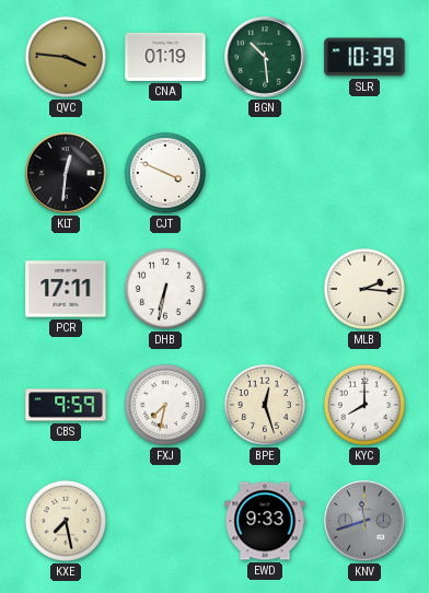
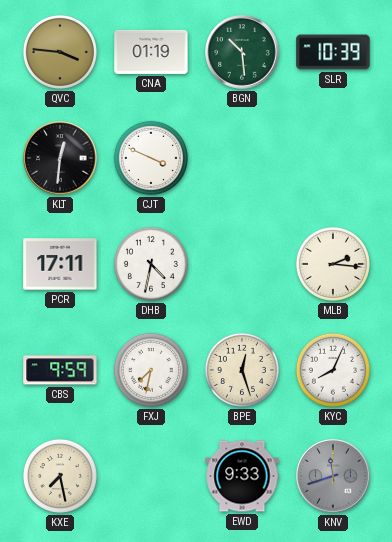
DHB: 6:32 -> 4:32 (151, 264)
KYC: 8:00 -> 8:04 (333, 370)
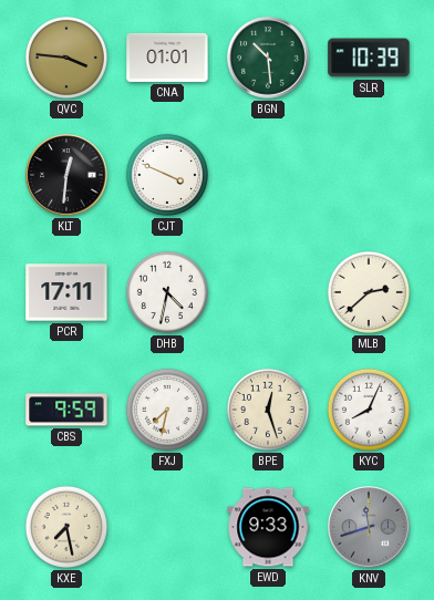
CNA: 01:19 -> 01:01 (167, 58)
MLB: 2:16 -> 2:38 (369, 292)
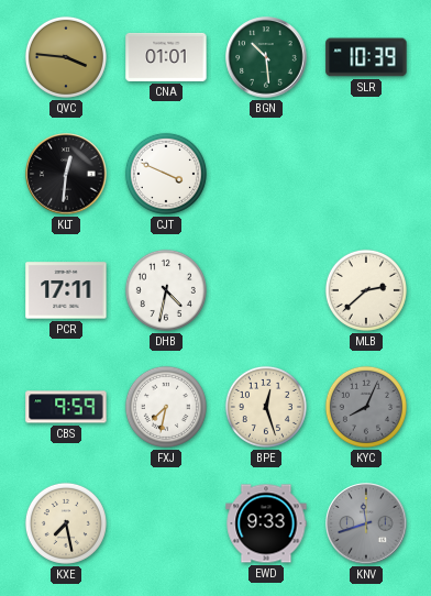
KYC dial: white -> grey (366, 407)
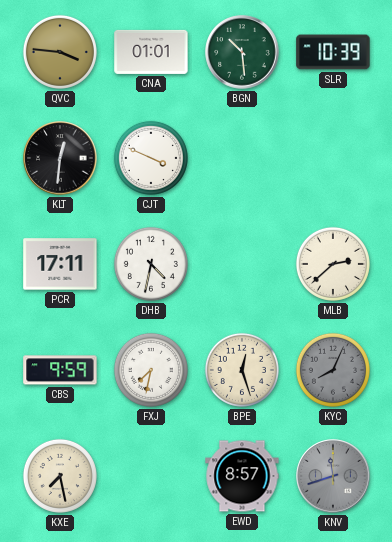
EWD: 9:33 -> 8:57 (242, 476)
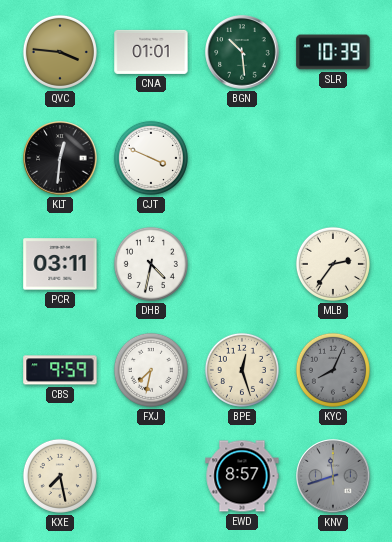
PCR: 17:11 -> 03:11 (60, 264)
MLB: 2:38 -> 2:36 (333, 264)
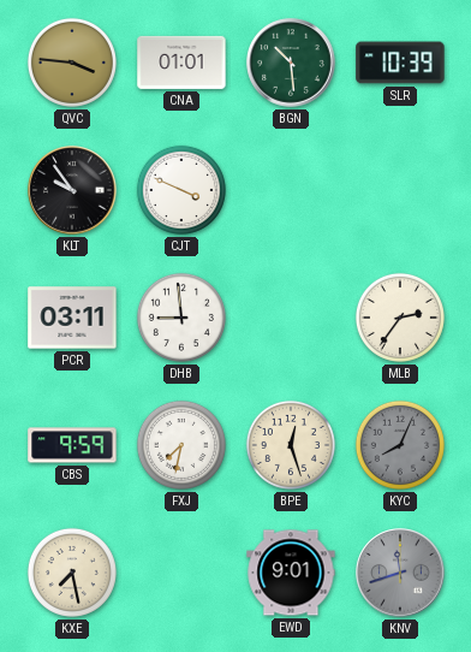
KLT: 12:31 -> 9:54 (72, 190)
DHB: 4:32 -> 8:59 (181, 318)
EWD: 8:57 -> 9:01 (291, 573)
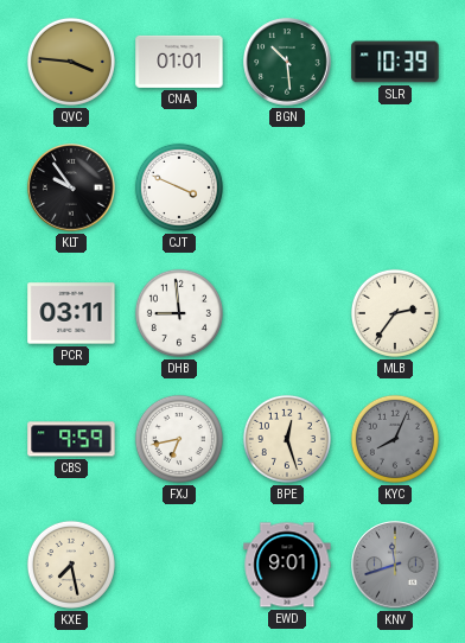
FXJ: 7:32 -> 6:43 (179, 439)
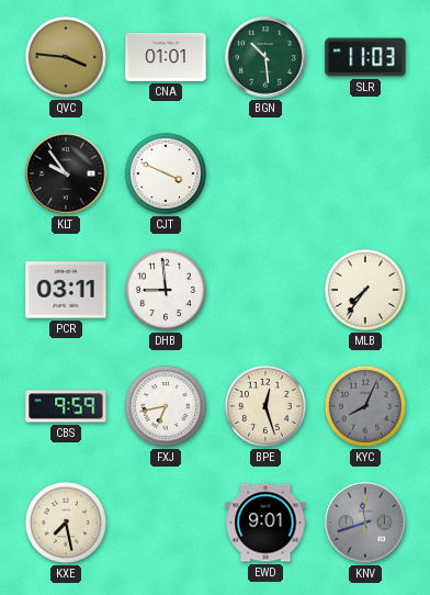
SLR: 10:39 -> 11:03 (365, 57)
MLB: 2:36 -> 7:36 (365, 290)
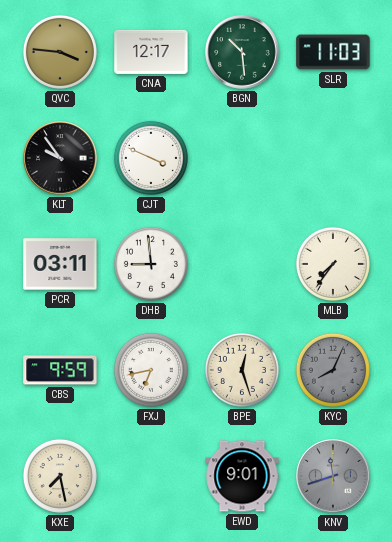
CNA: 01:01 -> 12:17 (151, 52)
